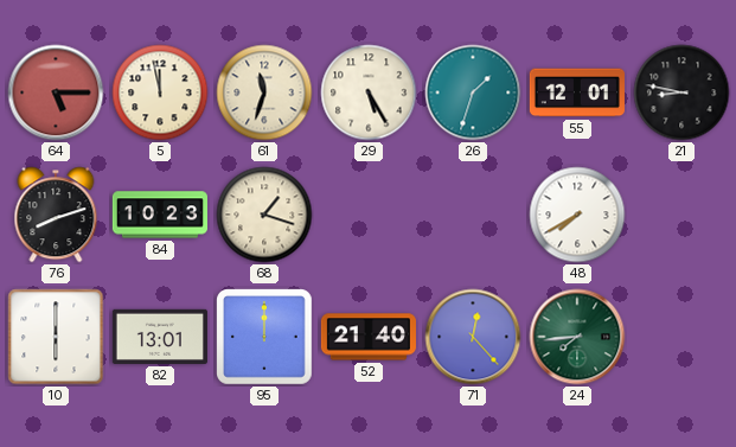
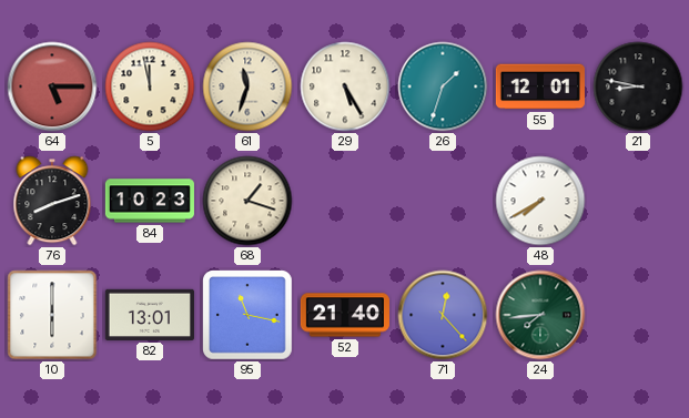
95: 12:00 -> 11:17 (249, 316)
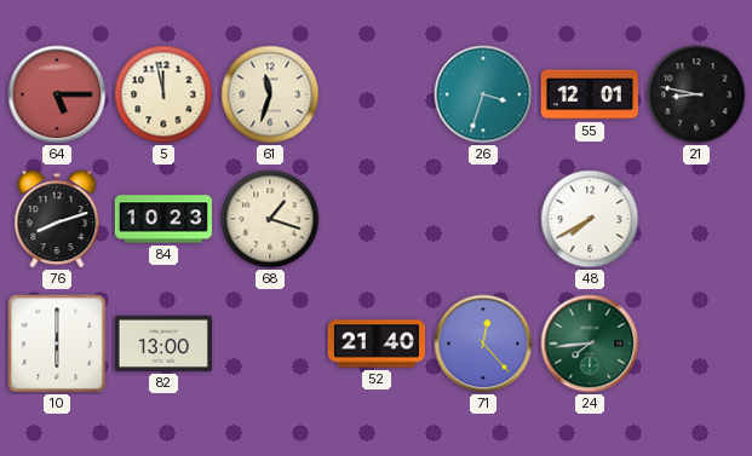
29: 5:25 -> none (345, 86)
26: 1:33 -> 3:33 (483, 94)
82: 13:01 -> 13:00 (163, 344)
95: 11:17 -> none (249, 316)
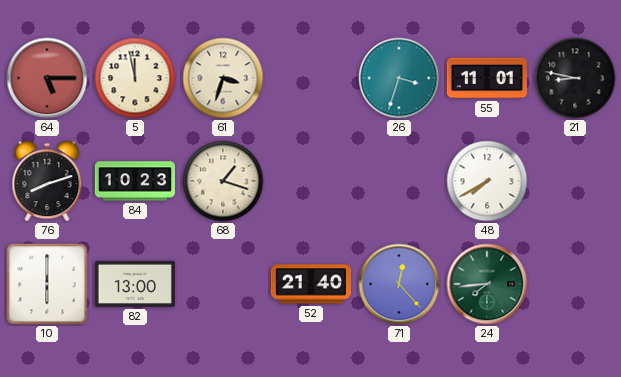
61: 11:33 -> 3:33 (223, 78)
55: 12:01 -> 11:01 (487, 78)
